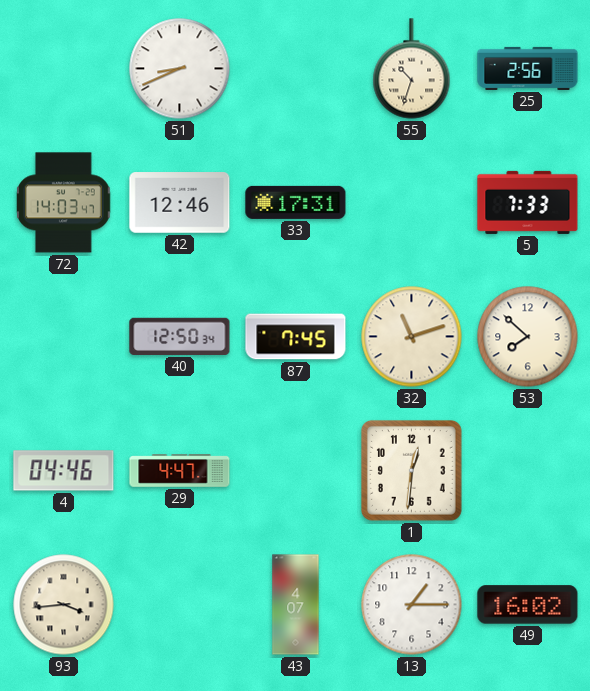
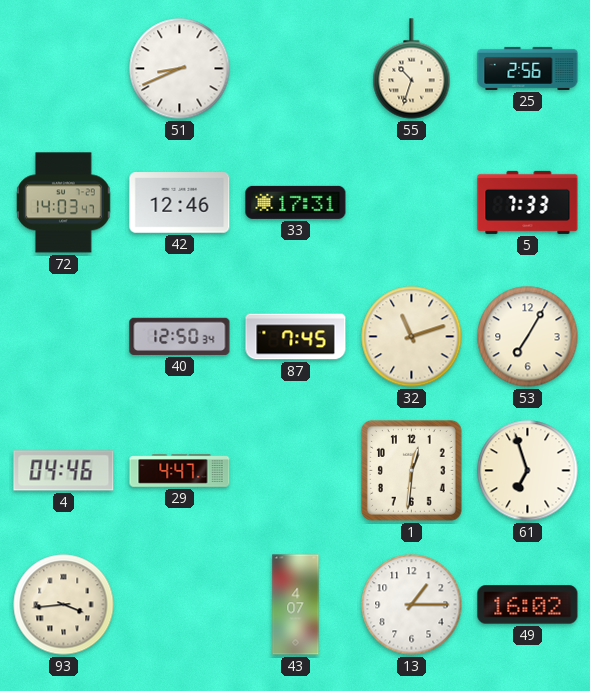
53: 7:52 -> 7:05 (528, 337)
61: none -> 6:57 (528, 471)
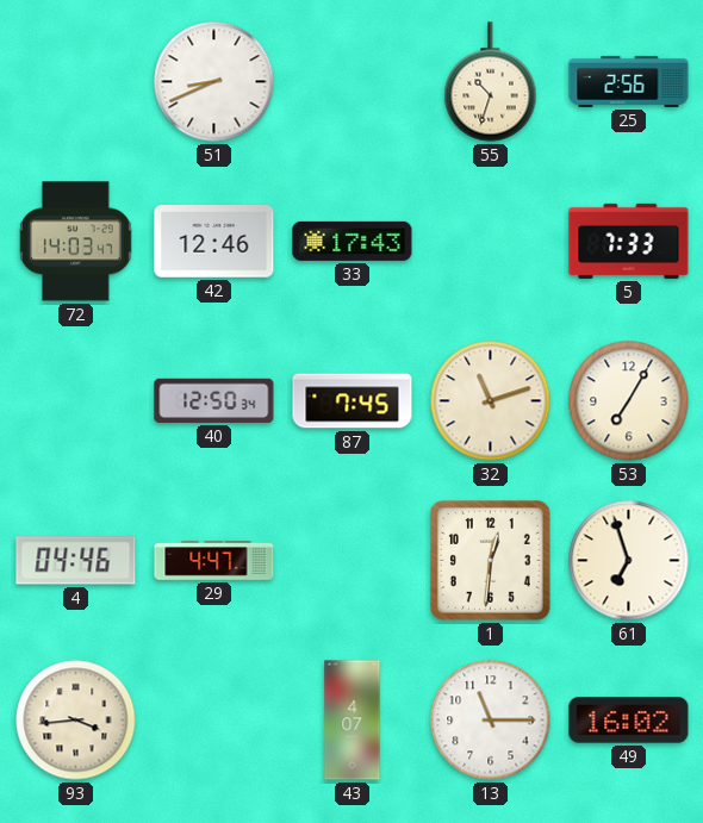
33: 17:31 -> 17:43 (353, 241)
13: 1:15 -> 11:15 (491, 721)
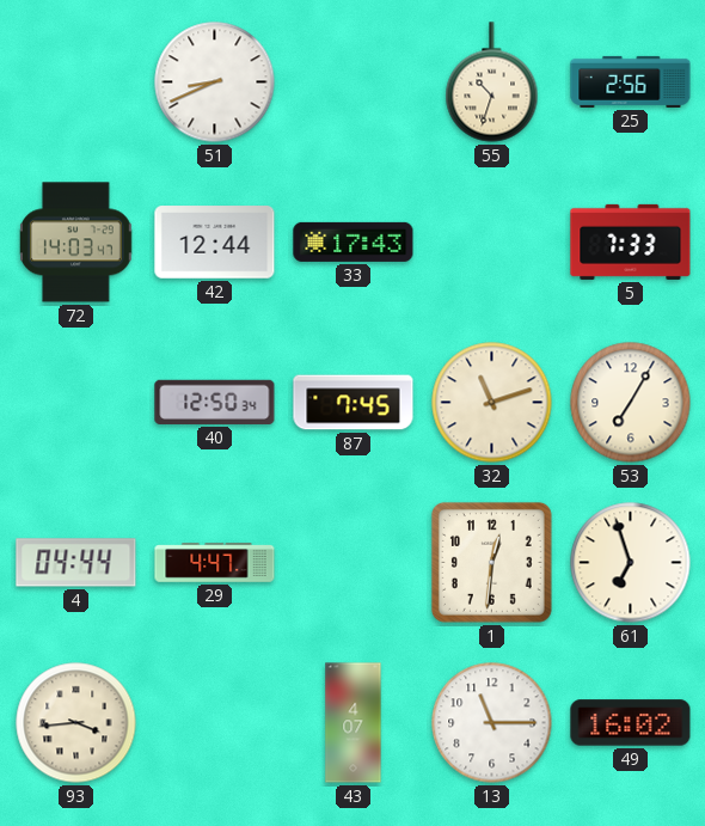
42: 12:46 -> 12:44 (215, 243)
4: 04:46 -> 04:44 (76, 563)
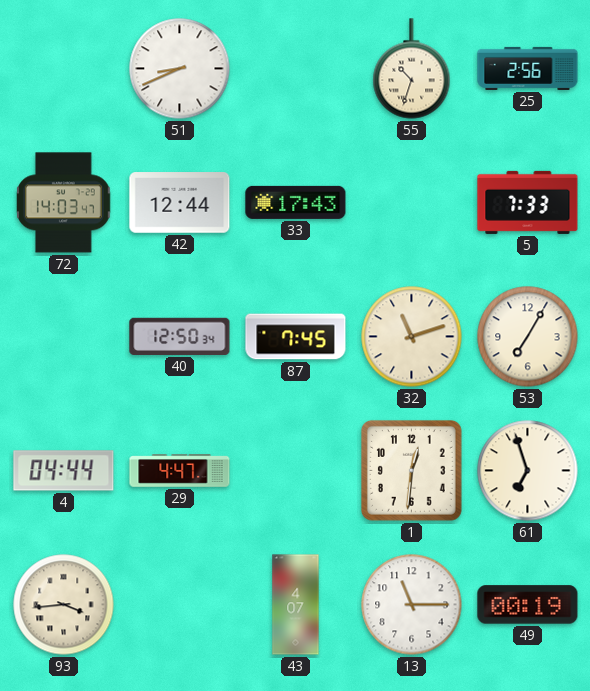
49: 16:02 -> 00:19 (528, 605)
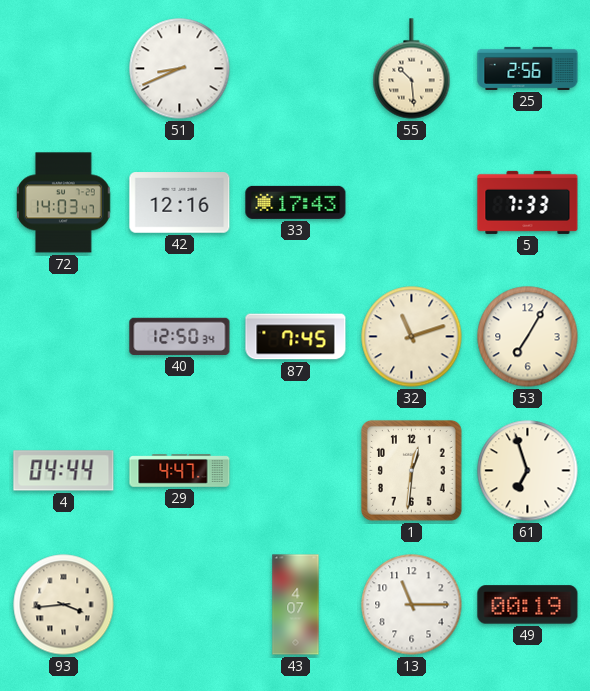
55: 10:33 -> 10:29 (412, 69)
42: 12:44 -> 12:16 (180, 203)
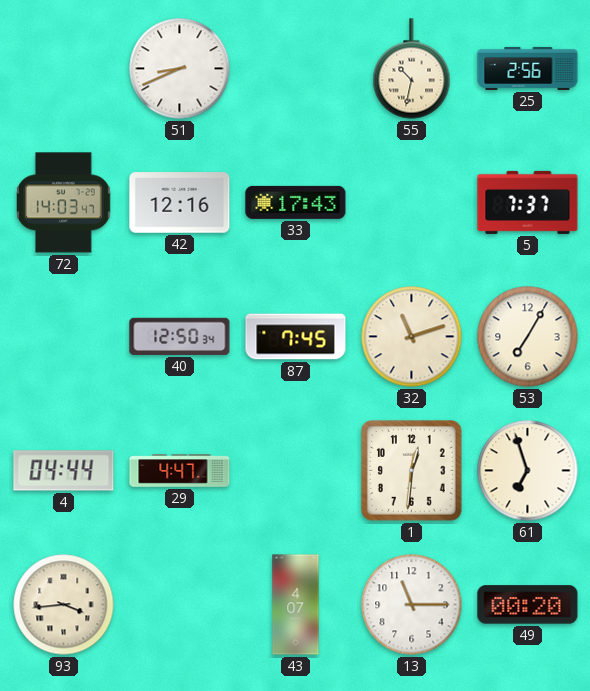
55: 10:29 -> 10:32 (412, 69)
5: 7:33 -> 7:37 (528, 202)
49: 00:19 -> 00:20 (528, 605)
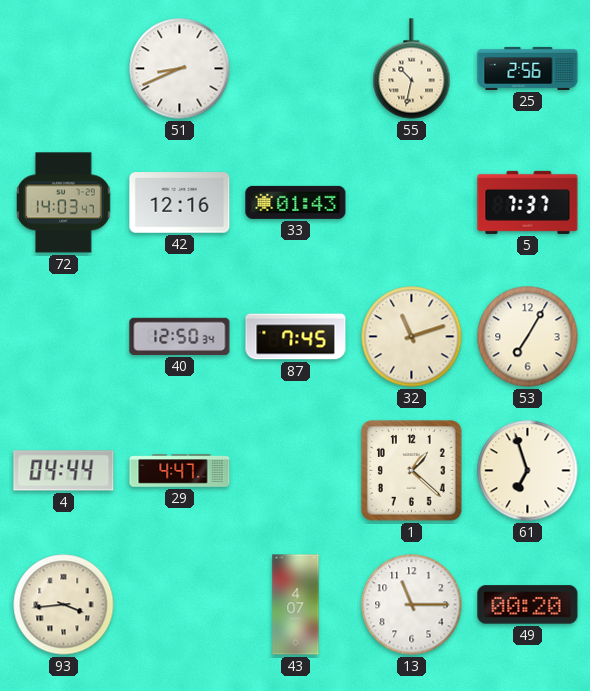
33: 17:43 -> 01:43 (296, 202)
1: 12:31 -> 1:22 (411, 470)
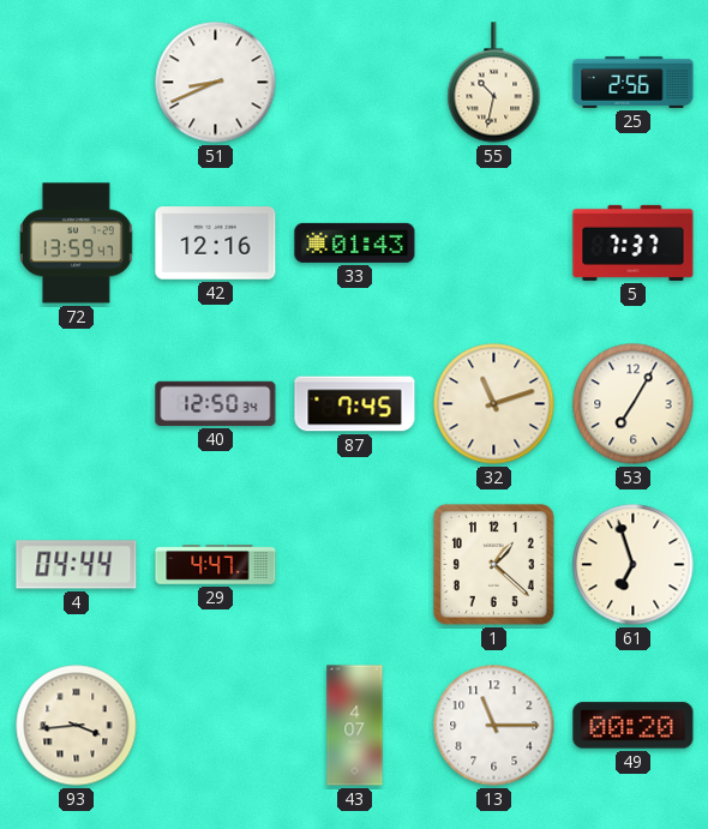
72: 14:03 -> 13:59 (77, 244)
